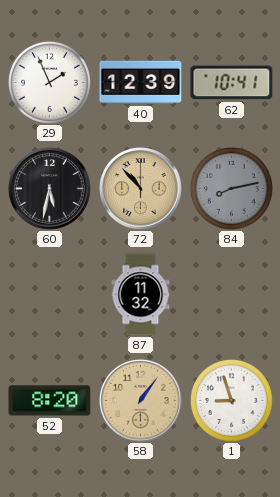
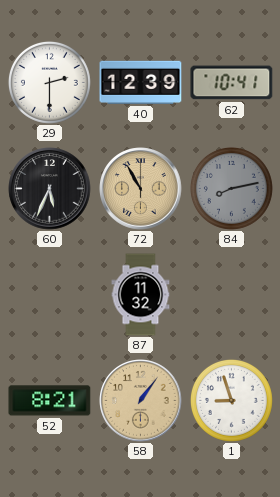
29: 1:56 -> 2:30 (49, 82)
60: 5:32 -> 5:34 (50, 189)
72: 10:53 -> 10:55 (141, 189)
52: 8:20 -> 8:21 (50, 401)
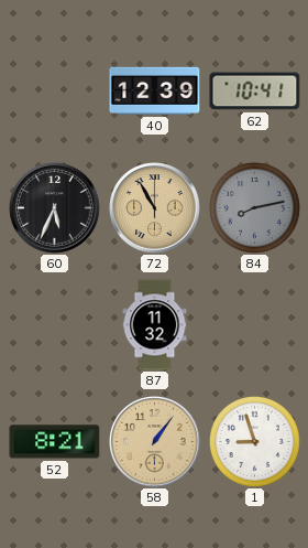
29: 2:30 -> none (49, 82)
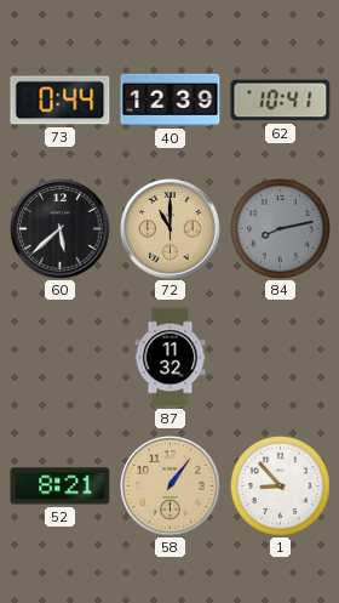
73: none -> 0:44 (61, 101)
60: 5:34 -> 5:38 (61, 229)
72: 10:55 -> 11:00 (171, 229)
1: 8:57 -> 8:53 (280, 485)
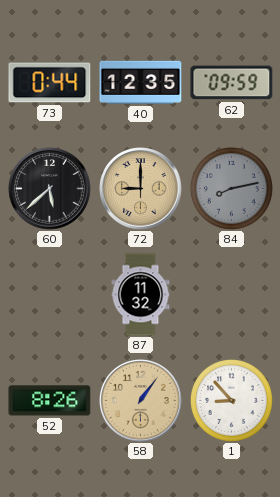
40: 12:39 -> 12:35 (141, 82)
62: 10:41 -> 09:59 (232, 83)
72: 11:00 -> 9:00 (141, 189)
52: 8:21 -> 8:26 (50, 401)
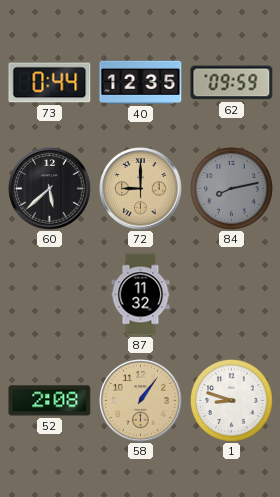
52: 8:26 -> 2:08 (50, 401)
1: 8:53 -> 8:48 (231, 400)
